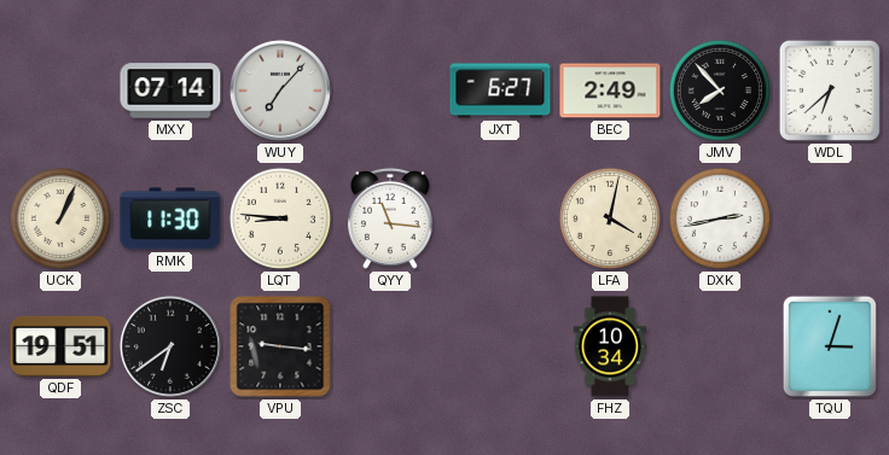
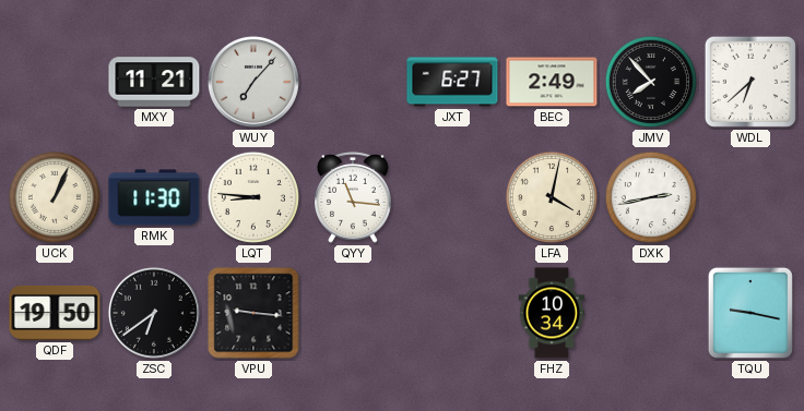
MXY: 07:14 -> 11:21 (154, 82)
QDF: 19:51 -> 19:50 (55, 313)
TQU: 3:03 -> 9:17 (750, 313)
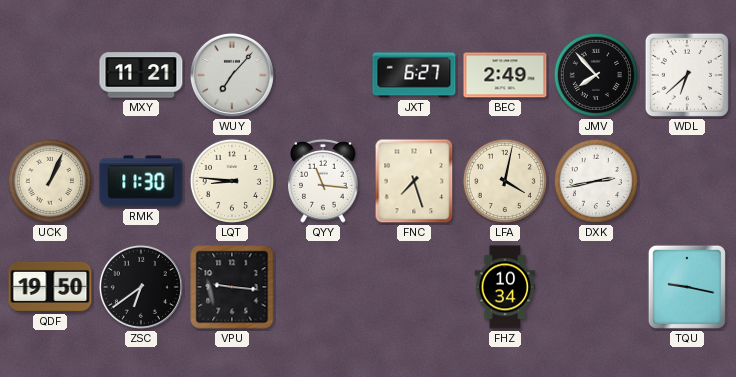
FNC: none -> 7:27 (414, 181)
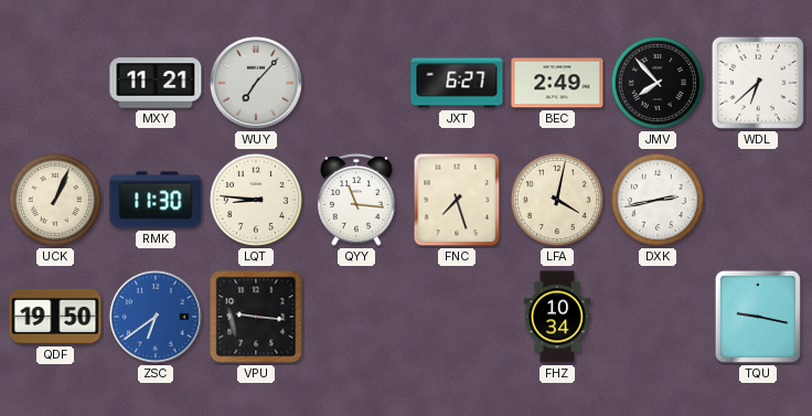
ZSC dial: black -> blue (156, 317)
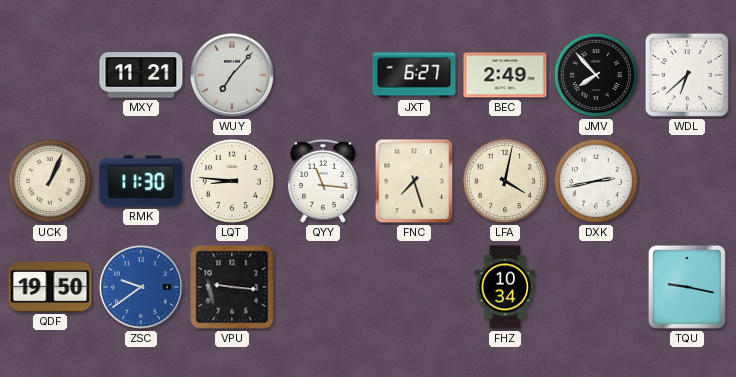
ZSC: 6:39 -> 9:39 (141, 287)
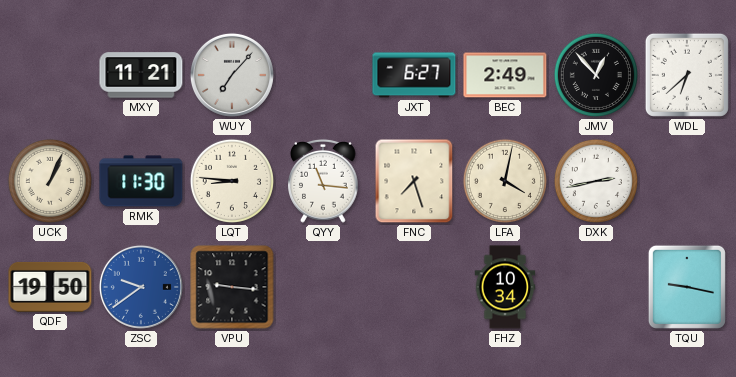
JMV: 7:53 -> 12:53 (596, 75)
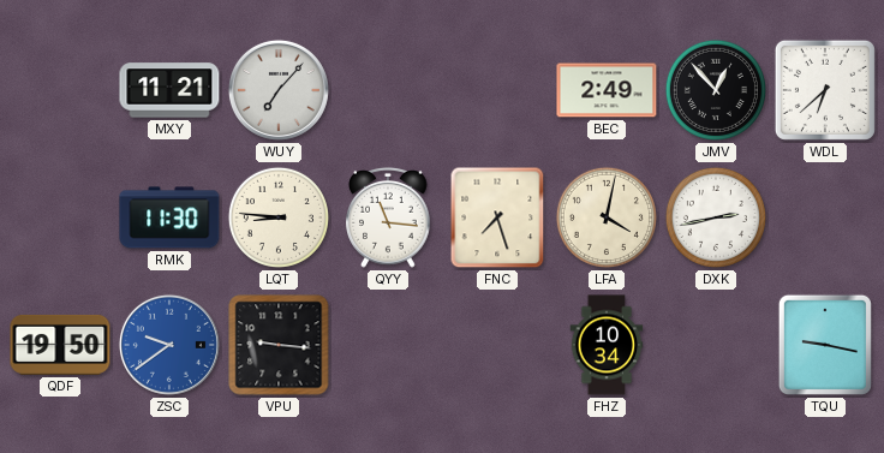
JXT: 6:27 -> none (414, 75)
UCK: 1:04 -> none (50, 181)
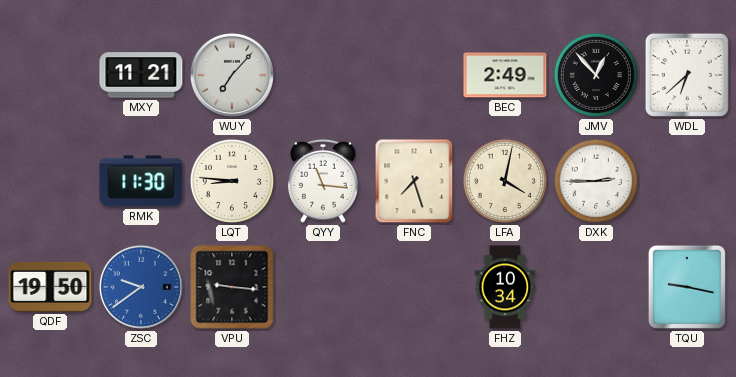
DXK: 2:43 -> 2:45 (596, 181)
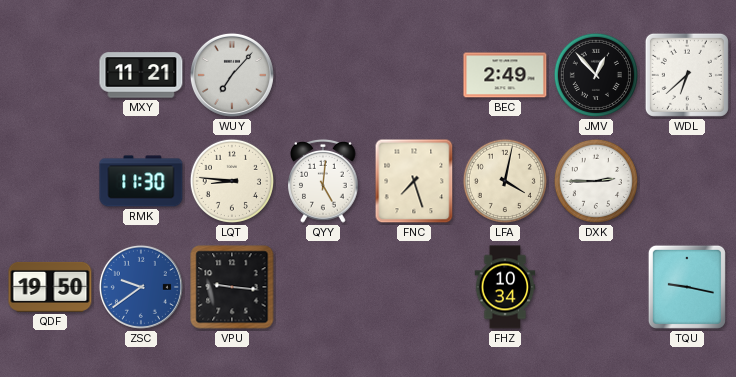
QYY: 11:16 -> 5:01 (323, 181)
